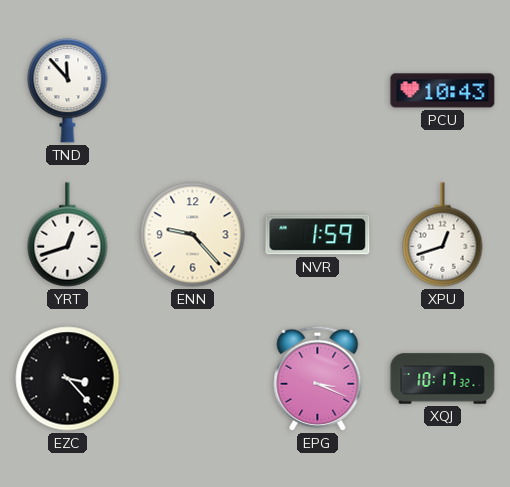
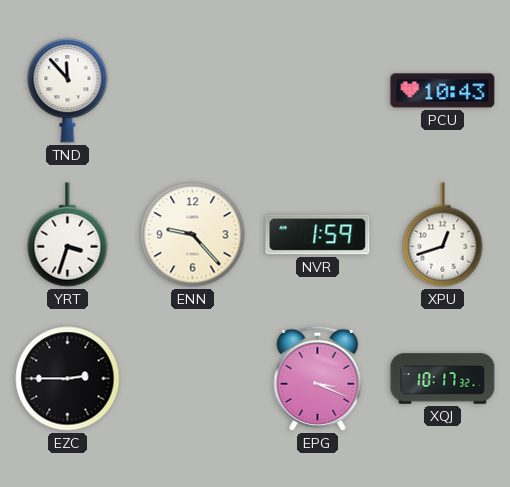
YRT: 12:42 -> 3:33 (68, 235)
EZC: 3:23 -> 2:45 (68, 379)
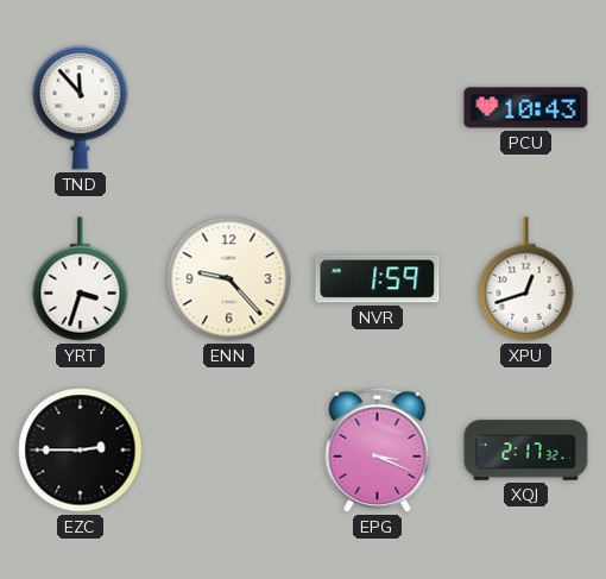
XQJ: 10:17 -> 2:17 (526, 451)
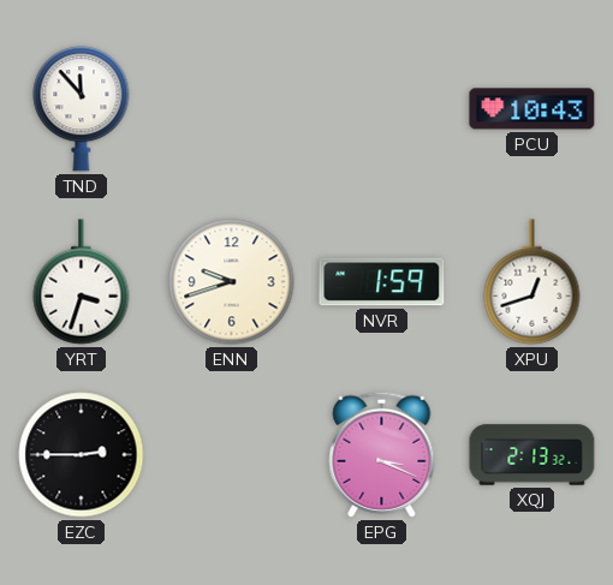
ENN: 9:23 -> 9:42 (232, 282)
XQJ: 2:17 -> 2:13 (532, 455)
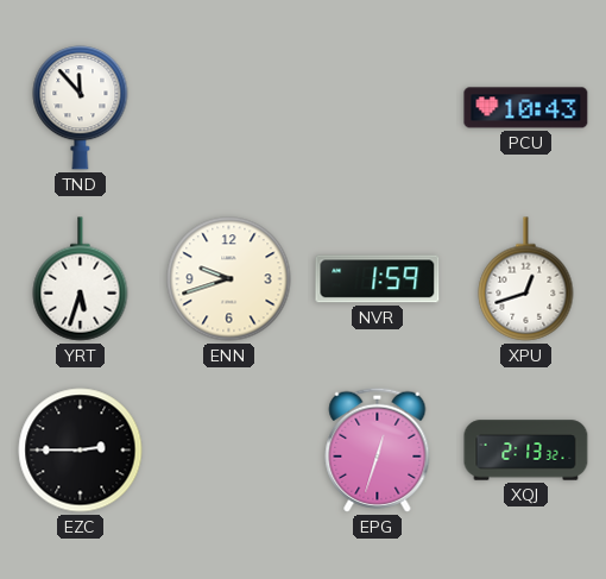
YRT: 3:33 -> 5:33 (81, 279)
EPG: 3:19 -> 12:33 (378, 449)
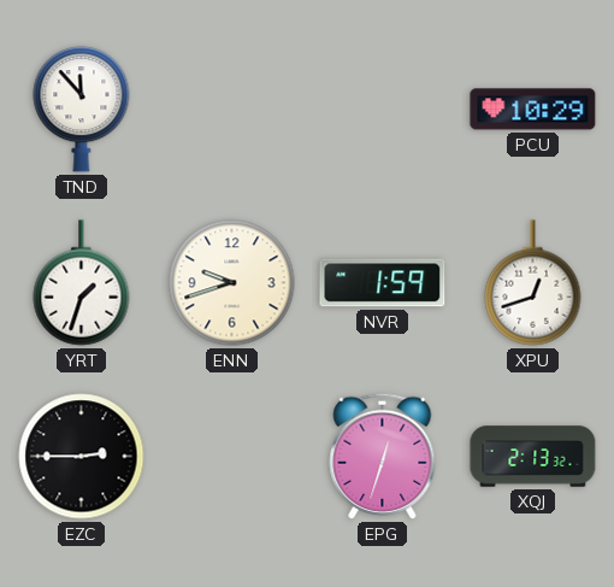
PCU: 10:43 -> 10:29 (533, 110)
YRT: 5:33 -> 1:33 (82, 283)
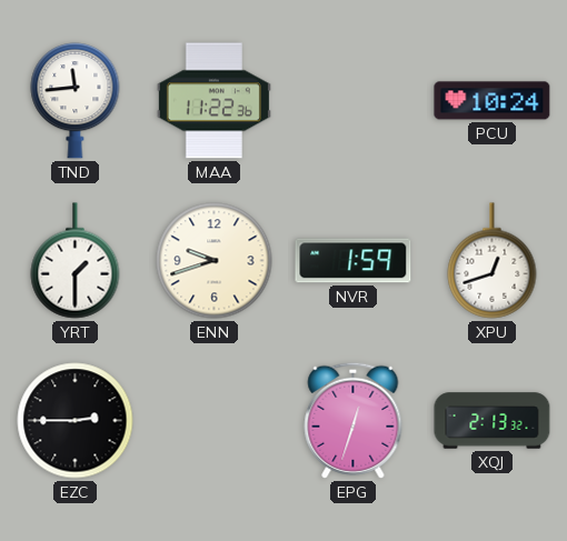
TND: 11:53 -> 11:44 (76, 101)
MAA: none -> 11:22 (213, 101)
PCU: 10:29 -> 10:24 (493, 101)
YRT: 1:33 -> 1:30 (76, 261)
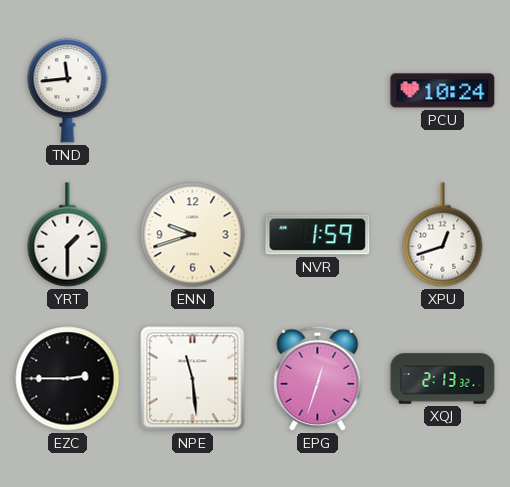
MAA: 11:22 -> none (213, 101)
NPE: none -> 11:29 (193, 379)
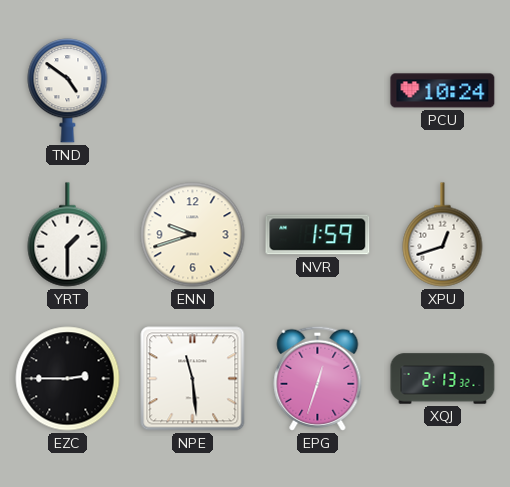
TND: 11:44 -> 4:51 (68, 91)
